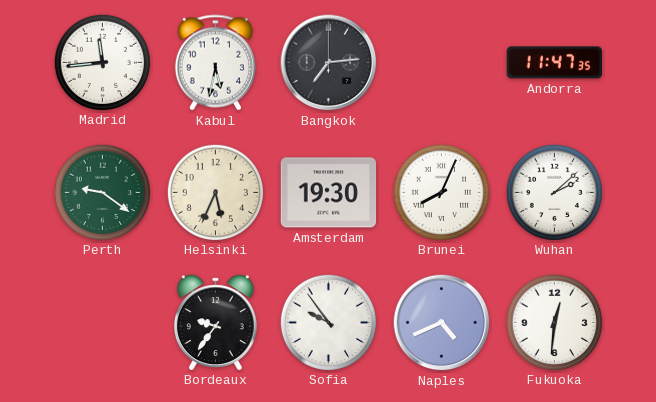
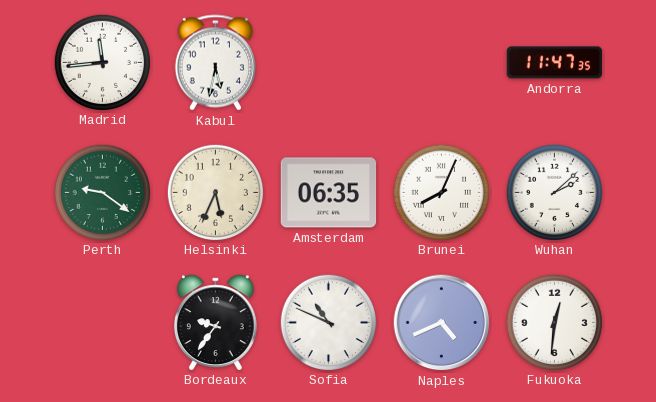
Bangkok: 7:14 -> none (329, 63)
Amsterdam: 19:30 -> 06:35 (329, 193)
Sofia: 9:54 -> 10:49 (328, 322)
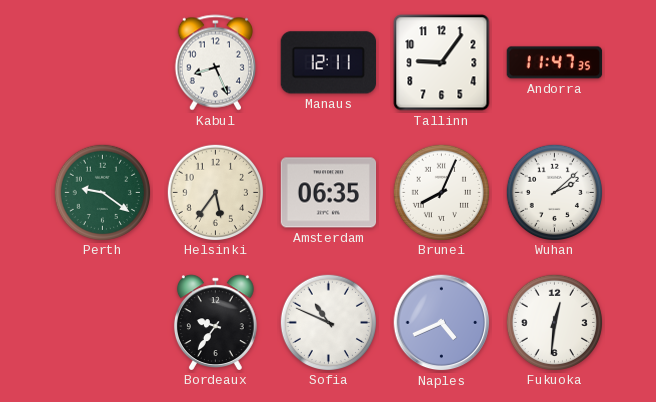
Madrid: 11:44 -> none (102, 62)
Kabul: 5:32 -> 8:26 (215, 63)
Manaus: none -> 12:11 (328, 63)
Tallinn: none -> 9:06 (442, 63)
Helsinki: 5:34 -> 5:36 (215, 192)
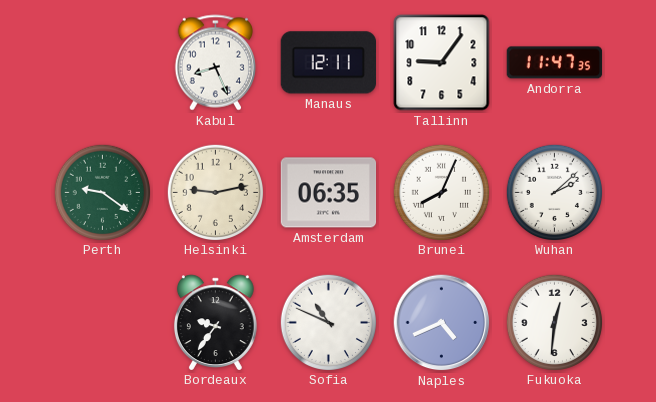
Helsinki: 5:36 -> 9:13 (215, 192)
